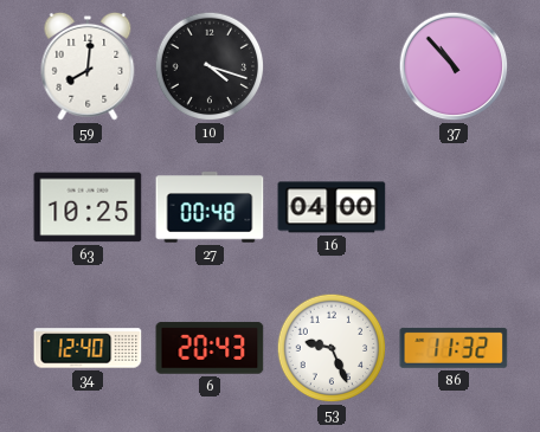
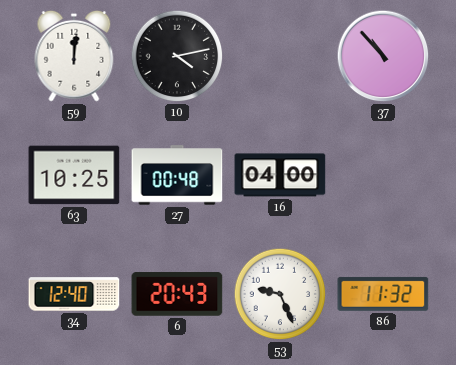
59: 8:01 -> 12:01 (74, 56)
10: 4:18 -> 4:13 (177, 56)
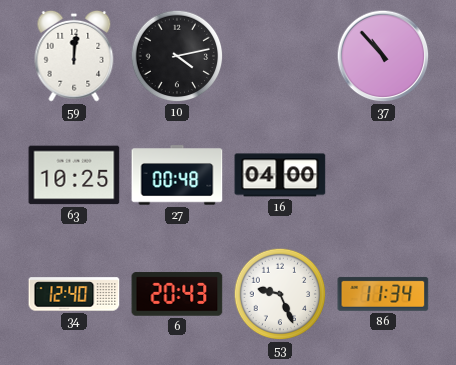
86: 11:32 -> 11:34 (383, 294)
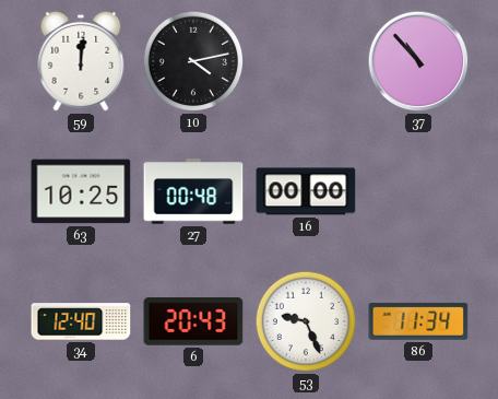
16: 04:00 -> 00:00 (306, 191)
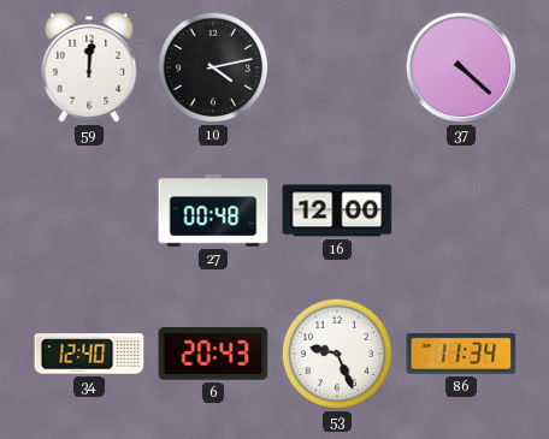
37: 10:53 -> 4:22 (461, 67)
63: 10:25 -> none (81, 191)
16: 00:00 -> 12:00 (337, 210)
